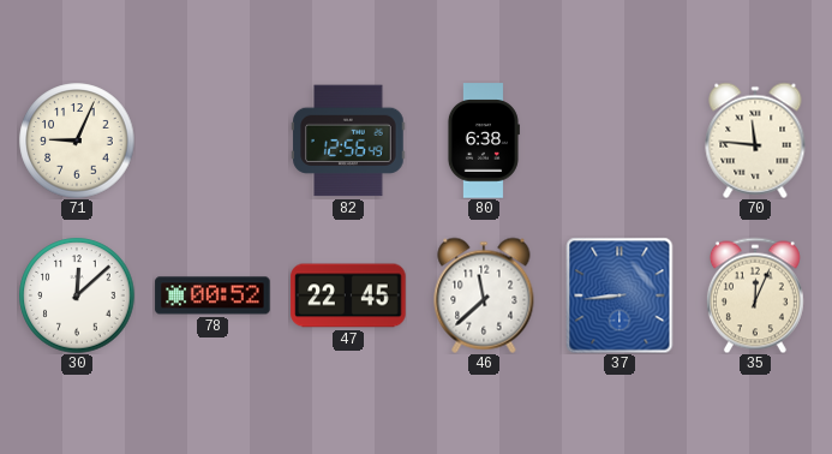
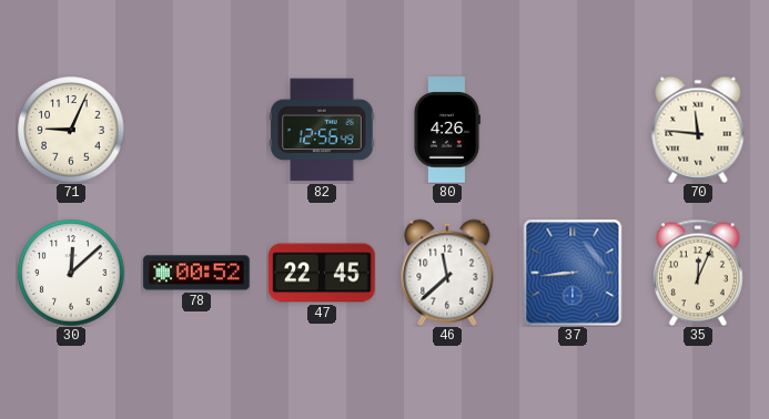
80: 6:38 -> 4:26 (446, 130)
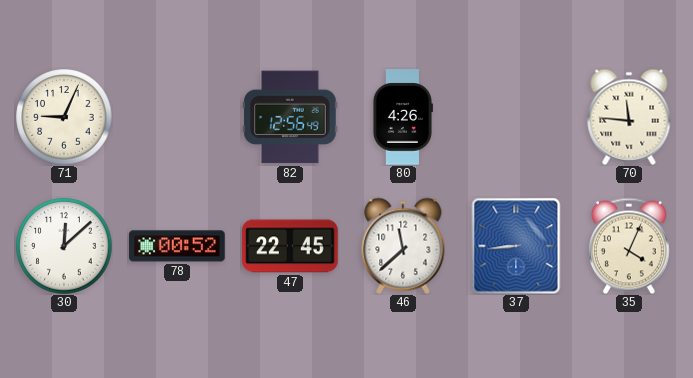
35: 12:04 -> 4:04 (629, 246)
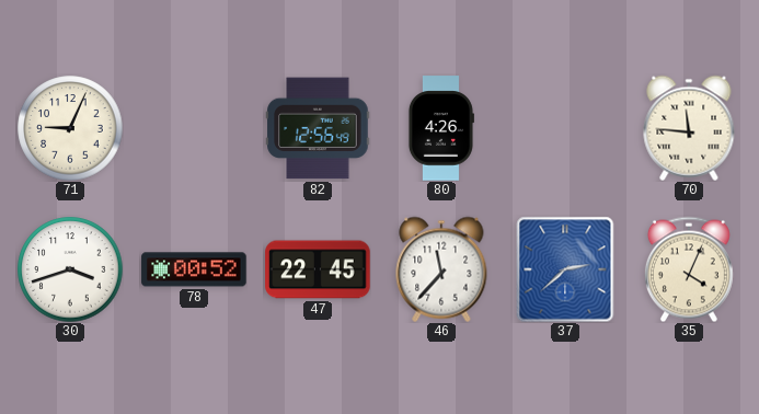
30: 12:08 -> 3:42 (70, 269)
46: 11:38 -> 11:37 (441, 269)
37: 8:44 -> 2:38 (565, 269)
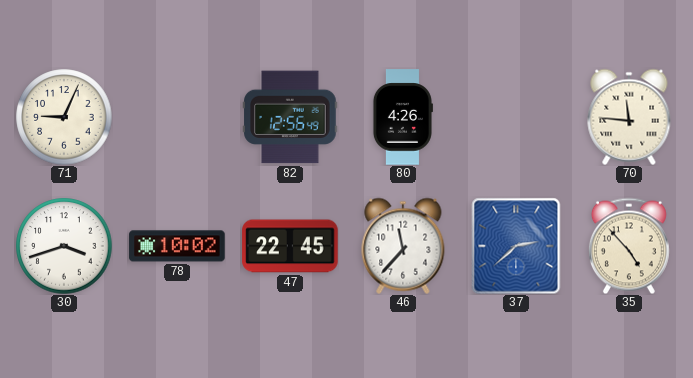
78: 00:52 -> 10:02 (177, 246)
35: 4:04 -> 4:53 (629, 246)
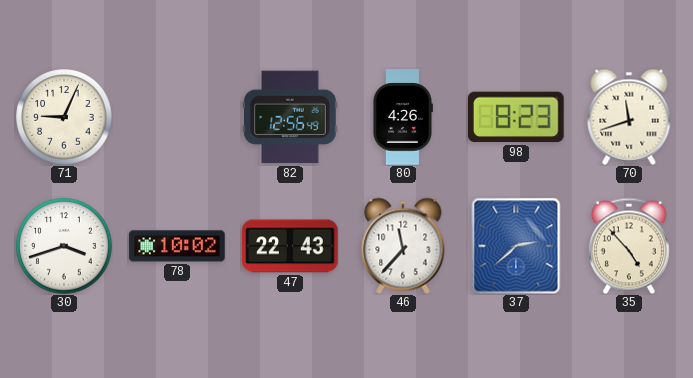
98: none -> 8:23 (517, 117)
70: 11:46 -> 11:42 (629, 117)
47: 22:45 -> 22:43 (290, 246)
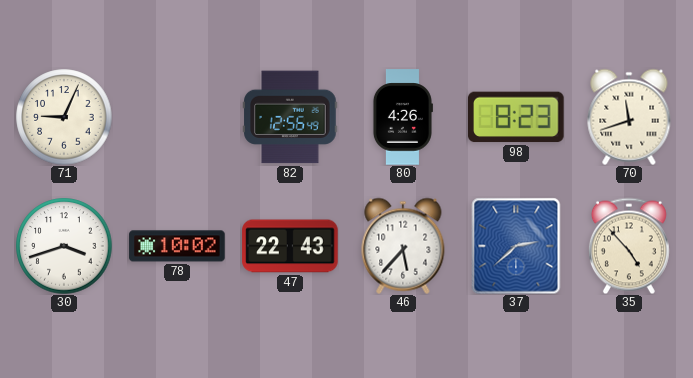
46: 11:37 -> 5:37 (403, 246)
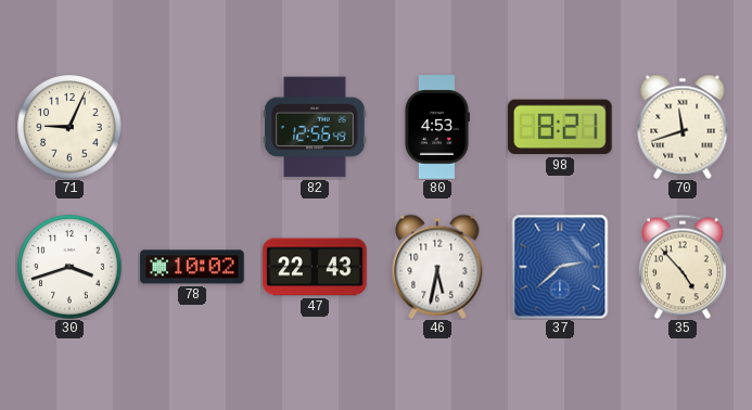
80: 4:26 -> 4:53 (436, 127)
98: 8:23 -> 8:21 (561, 127)
46: 5:37 -> 5:32 (437, 267)
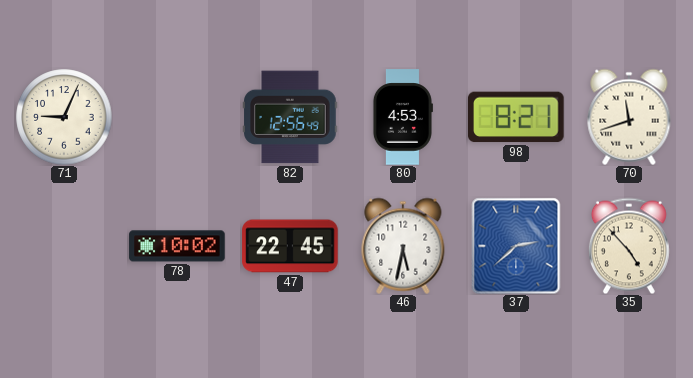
30: 3:42 -> none (69, 267)
47: 22:43 -> 22:45 (290, 246)
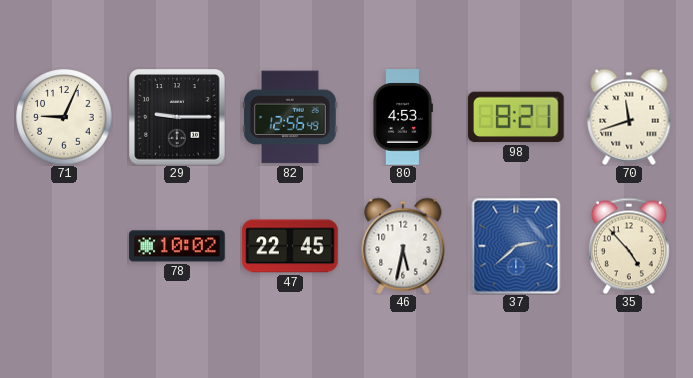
29: none -> 9:15 (177, 117)
